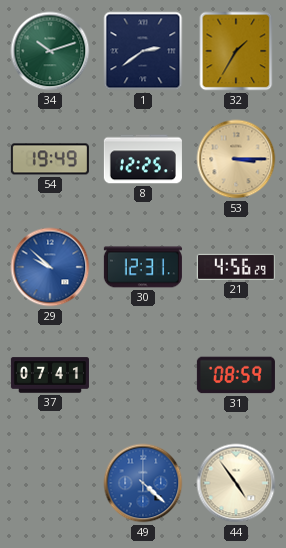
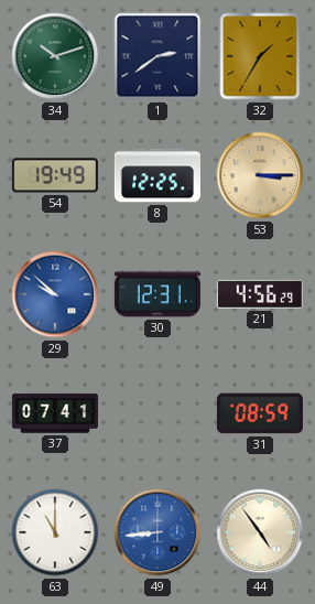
63: none -> 11:00 (55, 532)
49: 4:22 -> 8:44 (157, 532)
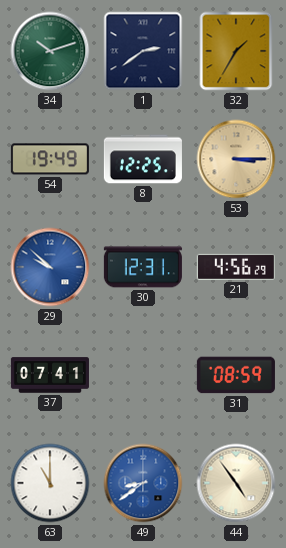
49: 8:44 -> 8:39 (143, 483)
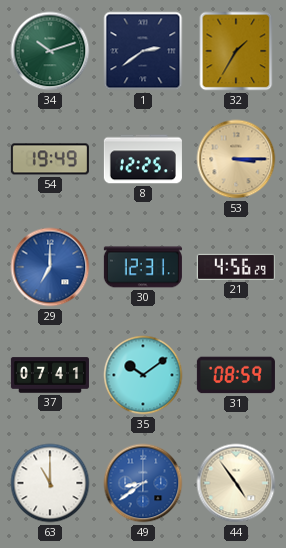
29: 9:52 -> 7:00 (50, 267)
35: none -> 10:09 (143, 375)
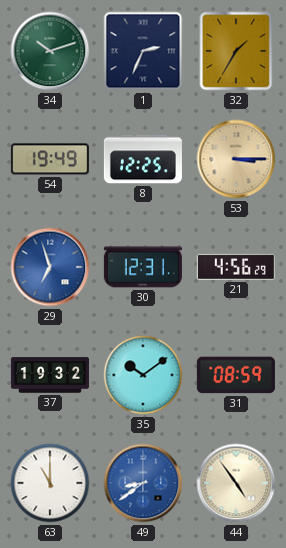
1: 2:39 -> 2:34 (143, 51)
29: 7:00 -> 6:57 (50, 267)
37: 07:41 -> 19:32 (50, 375)
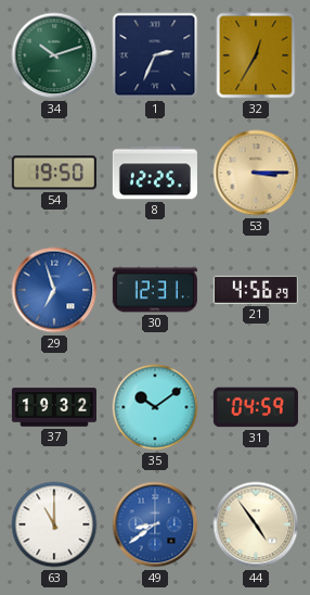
32: 1:35 -> 12:35 (256, 55)
54: 19:49 -> 19:50 (54, 173)
31: 08:59 -> 04:59 (256, 407)
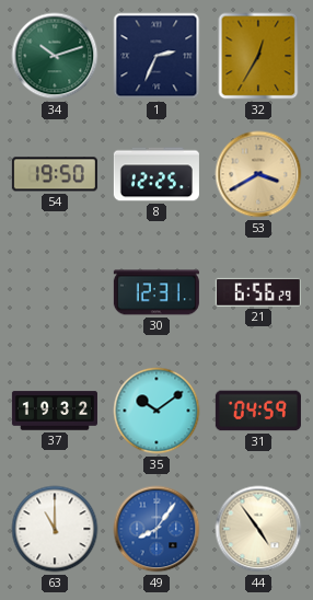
53: 3:15 -> 3:40 (258, 174)
29: 6:57 -> none (54, 290)
21: 4:56 -> 6:56 (258, 292)
49: 8:39 -> 8:06 (156, 529)
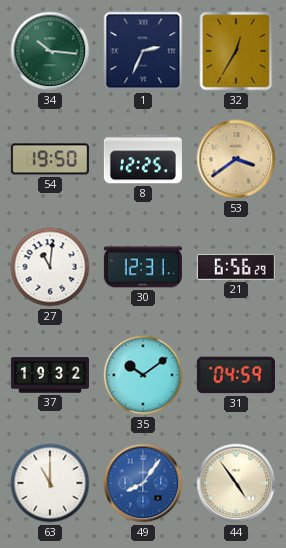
34: 10:12 -> 10:16 (50, 51)
53: 3:40 -> 3:39 (236, 159)
27: none -> 11:01 (50, 267)
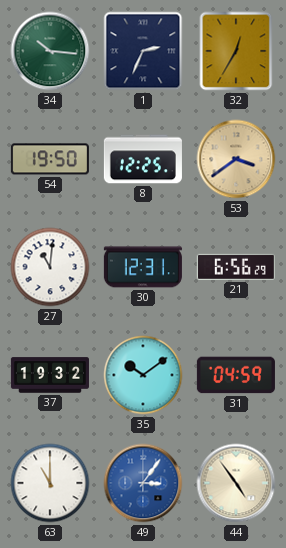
49: 8:06 -> 3:06 (143, 483)
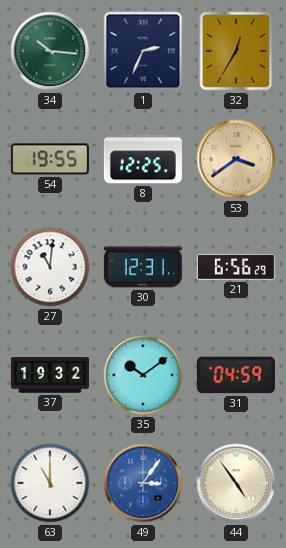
54: 19:50 -> 19:55 (50, 159)
